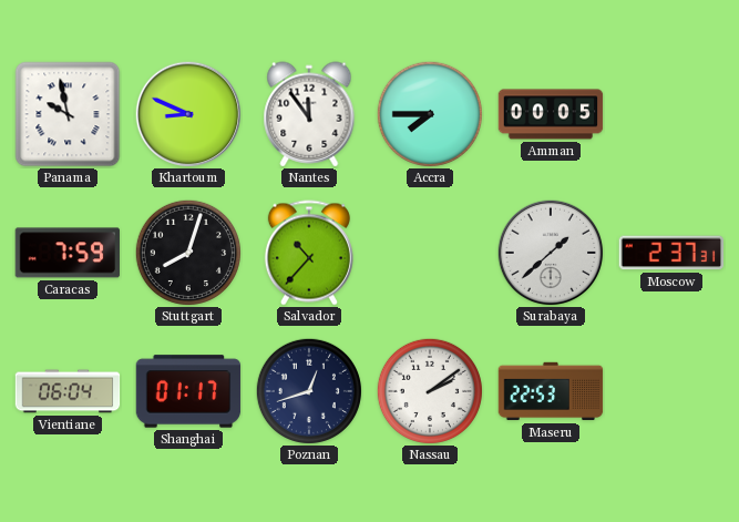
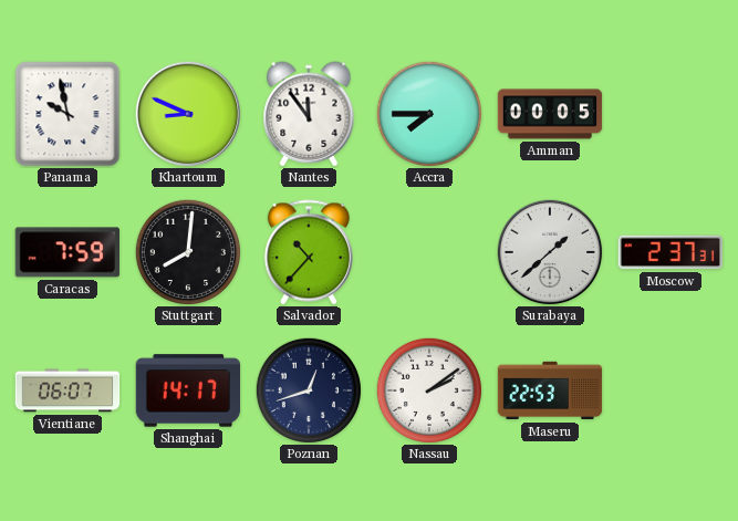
Stuttgart: 8:03 -> 8:01 (188, 252)
Vientiane: 06:04 -> 06:07 (67, 390)
Shanghai: 01:17 -> 14:17 (188, 390)
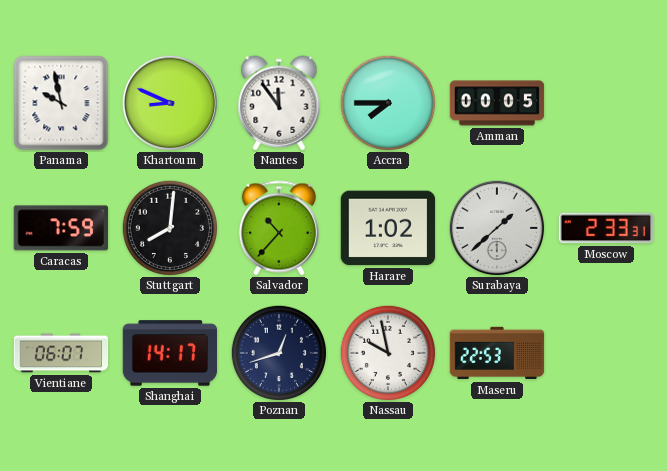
Harare: none -> 1:02 (388, 228)
Moscow: 2:37 -> 2:33 (605, 228)
Nassau: 2:09 -> 9:58 (388, 353)
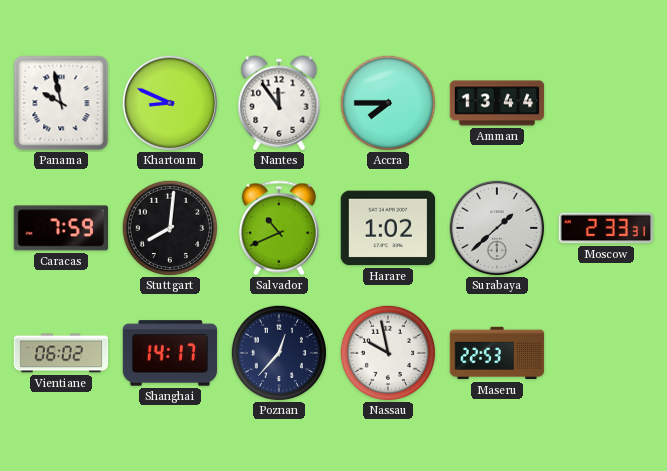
Amman: 00:05 -> 13:44 (497, 103)
Salvador: 10:37 -> 10:41 (279, 228)
Vientiane: 06:07 -> 06:02 (61, 353)
Poznan: 12:42 -> 12:37 (279, 353)
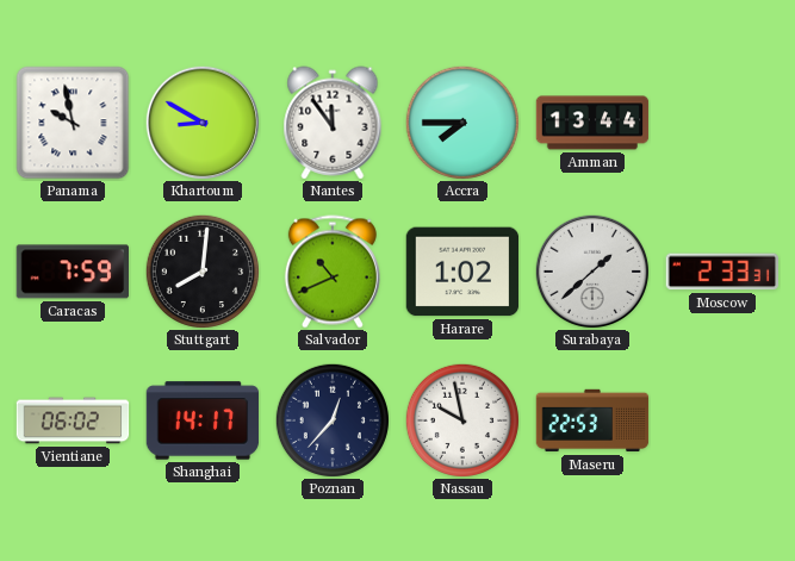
Khartoum: 8:49 -> 8:50 (203, 123)
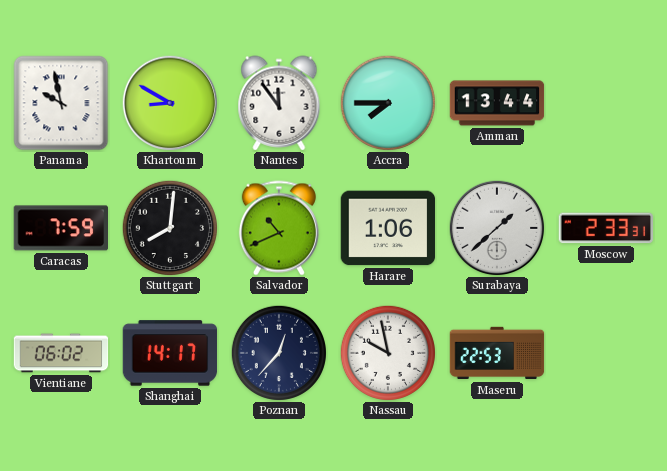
Harare: 1:02 -> 1:06 (388, 228)
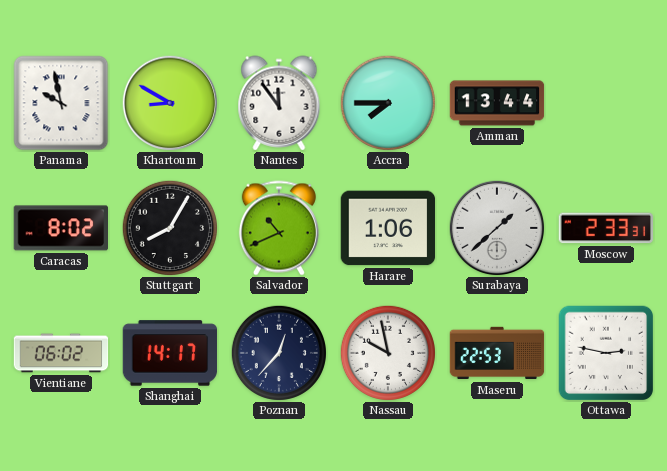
Caracas: 7:59 -> 8:02 (61, 228)
Stuttgart: 8:01 -> 8:05 (170, 228)
Ottawa: none -> 2:47 (606, 353)
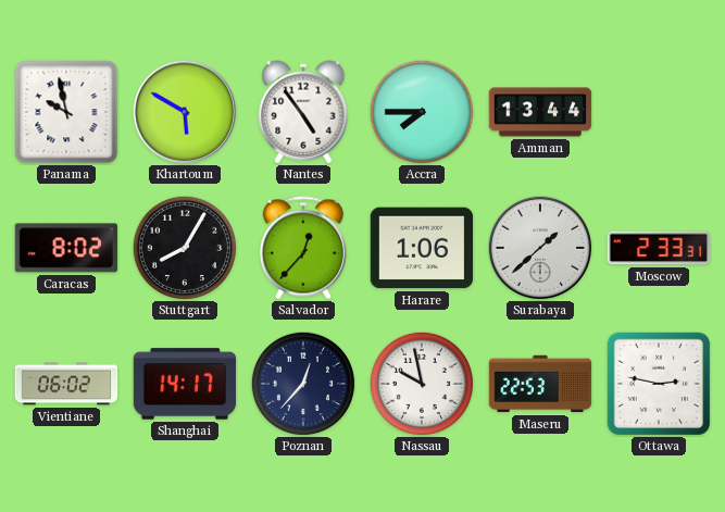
Khartoum: 8:50 -> 5:50 (185, 112)
Nantes: 11:54 -> 4:54 (303, 112)
Salvador: 10:41 -> 12:37 (303, 248)
